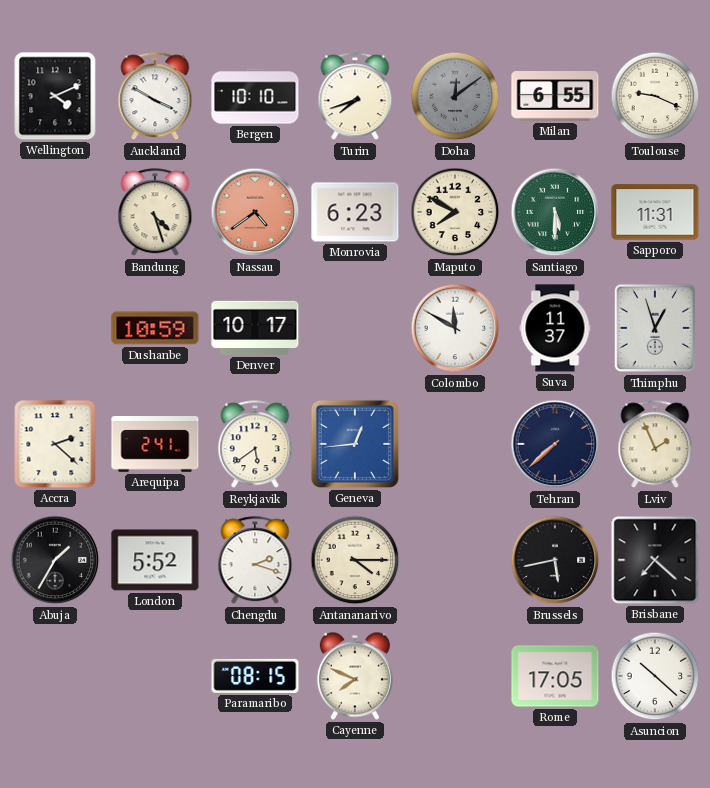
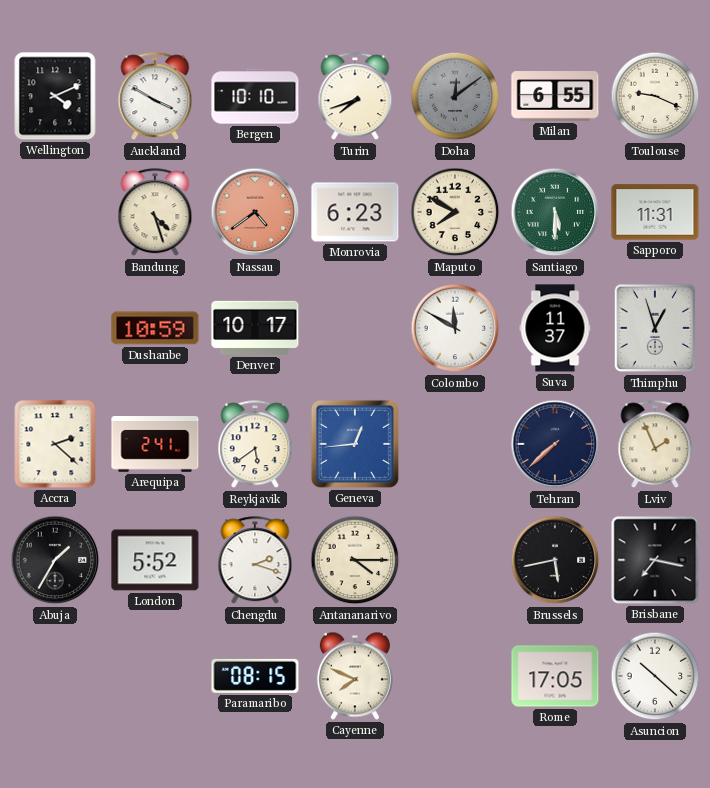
Brisbane: 7:22 -> 7:17 (655, 560)
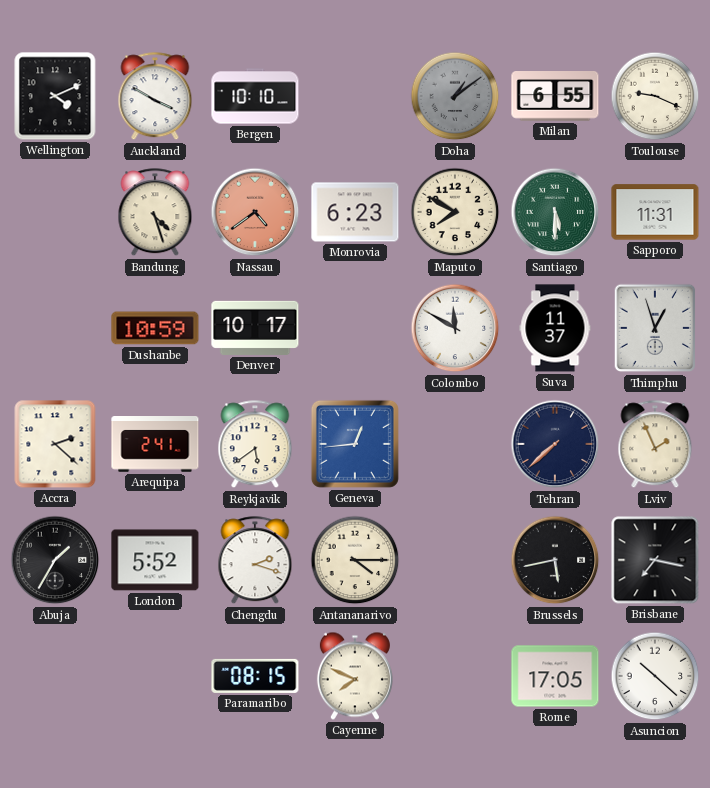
Turin: 7:42 -> none (355, 97)
Doha: 12:09 -> 1:09 (455, 96)
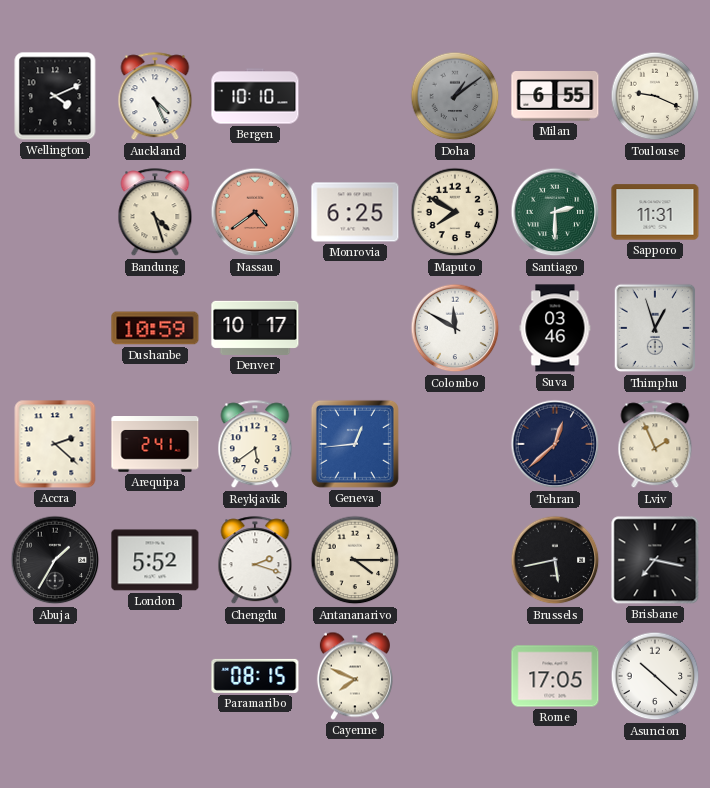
Auckland: 3:50 -> 4:26 (155, 97)
Monrovia: 6:23 -> 6:25 (355, 212)
Santiago: 5:30 -> 2:30 (555, 212)
Suva: 11:37 -> 03:46 (555, 328)
Tehran: 7:38 -> 12:38 (555, 444)
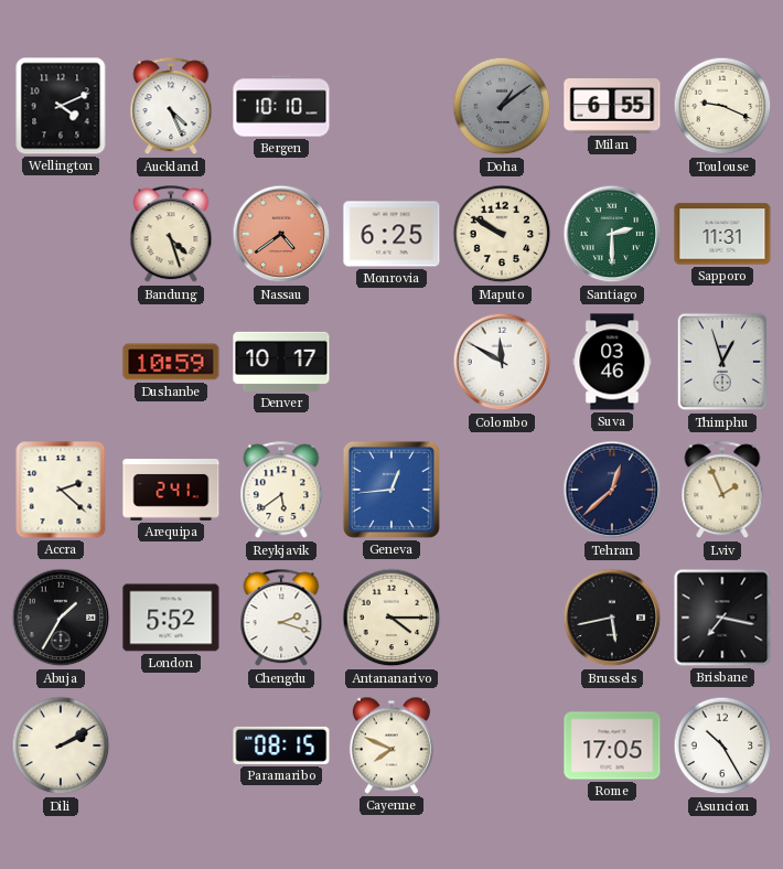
Maputo: 7:50 -> 9:50 (502, 234)
Dili: none -> 2:10 (61, 745)
Asuncion: 10:22 -> 10:25 (722, 745)
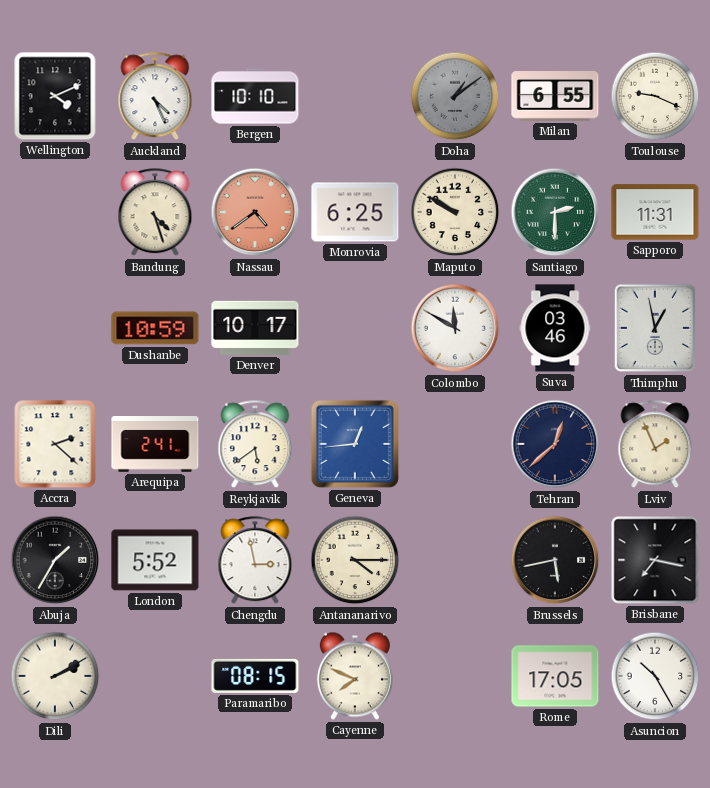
Thimphu: 12:57 -> 12:58 (655, 328)
Chengdu: 2:18 -> 2:58 (255, 561)
